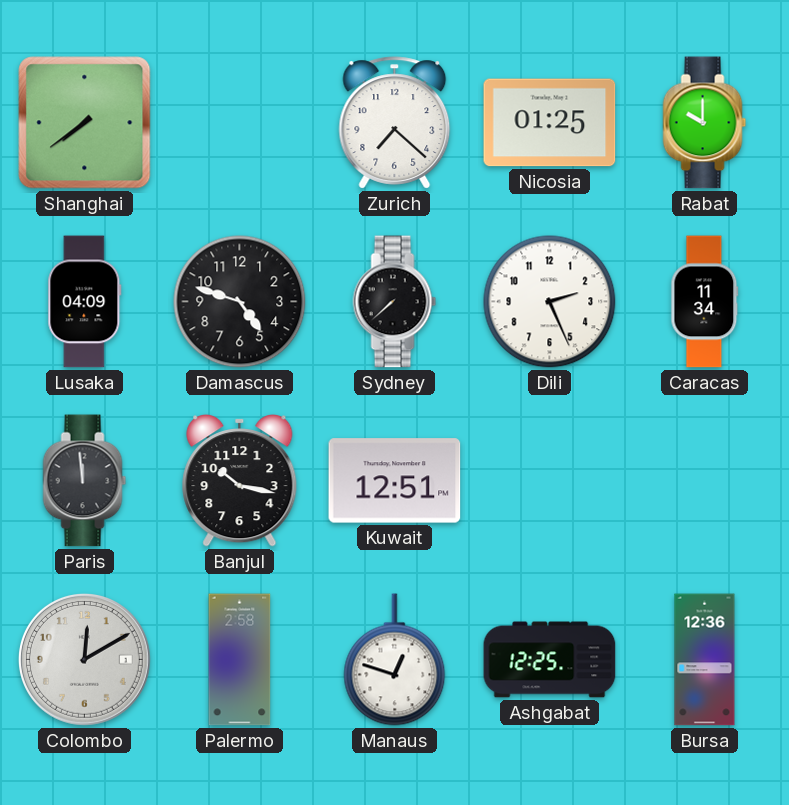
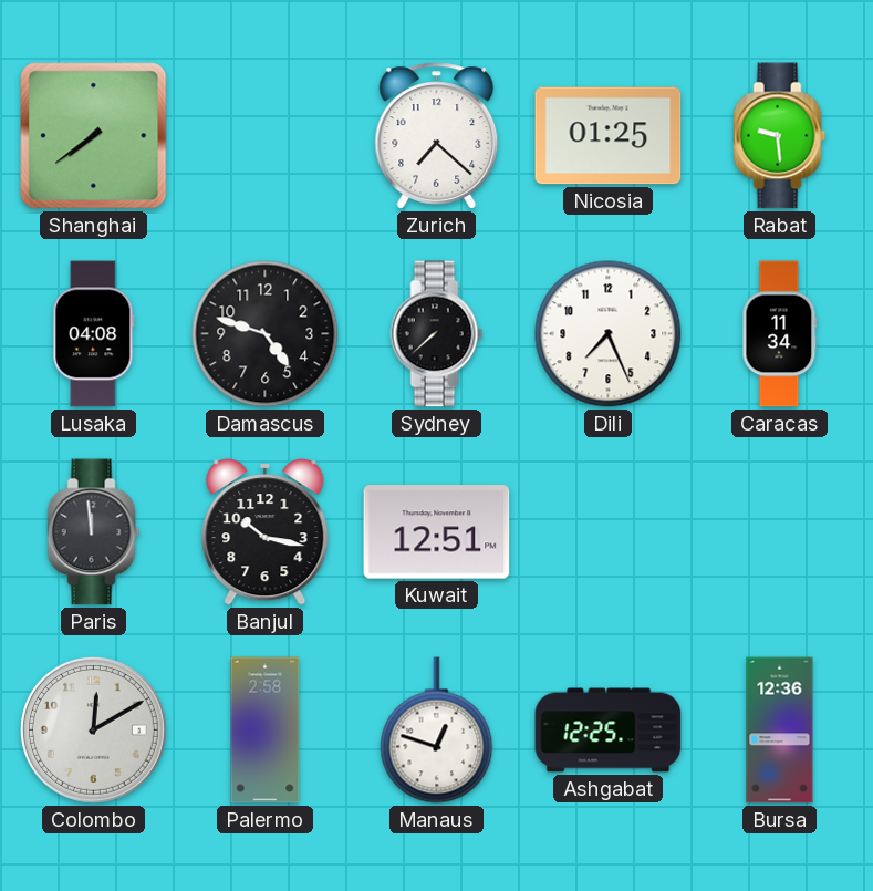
Rabat: 10:00 -> 9:29 (780, 136)
Lusaka: 04:09 -> 04:08 (94, 334)
Dili: 2:26 -> 7:26 (609, 334)
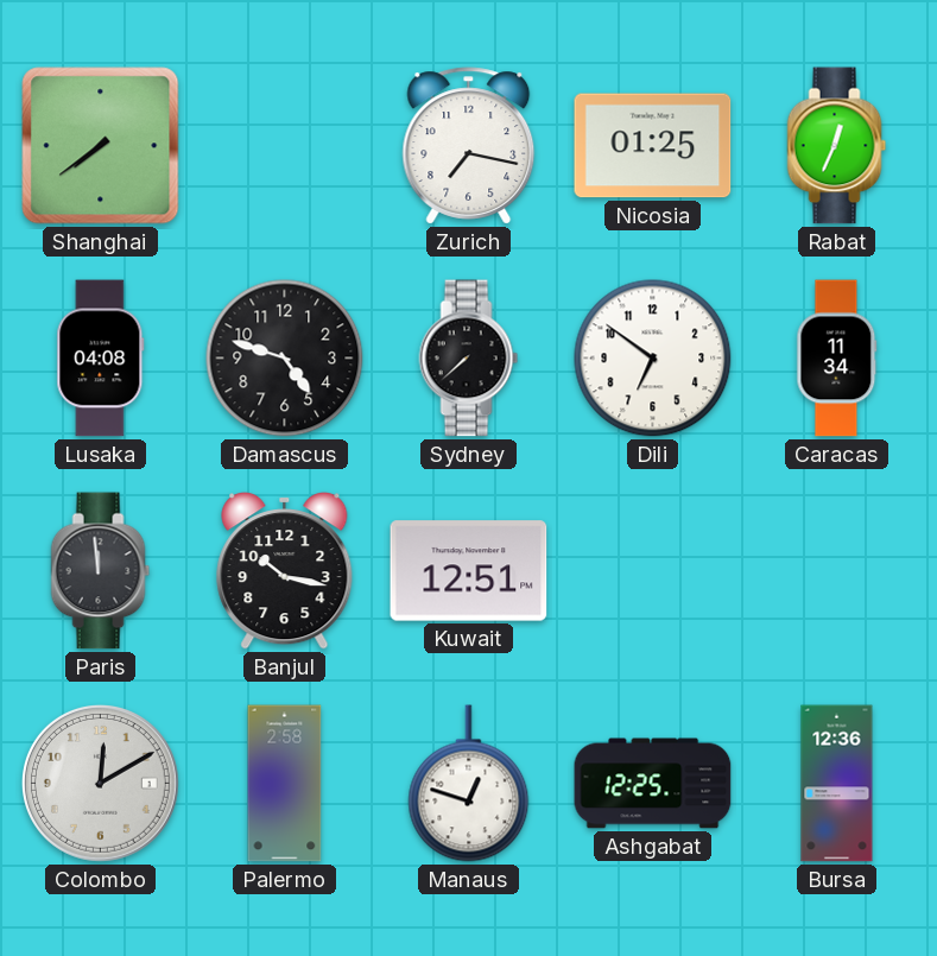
Zurich: 7:22 -> 7:17 (469, 146)
Rabat: 9:29 -> 12:34 (837, 146)
Dili: 7:26 -> 6:51 (653, 359)
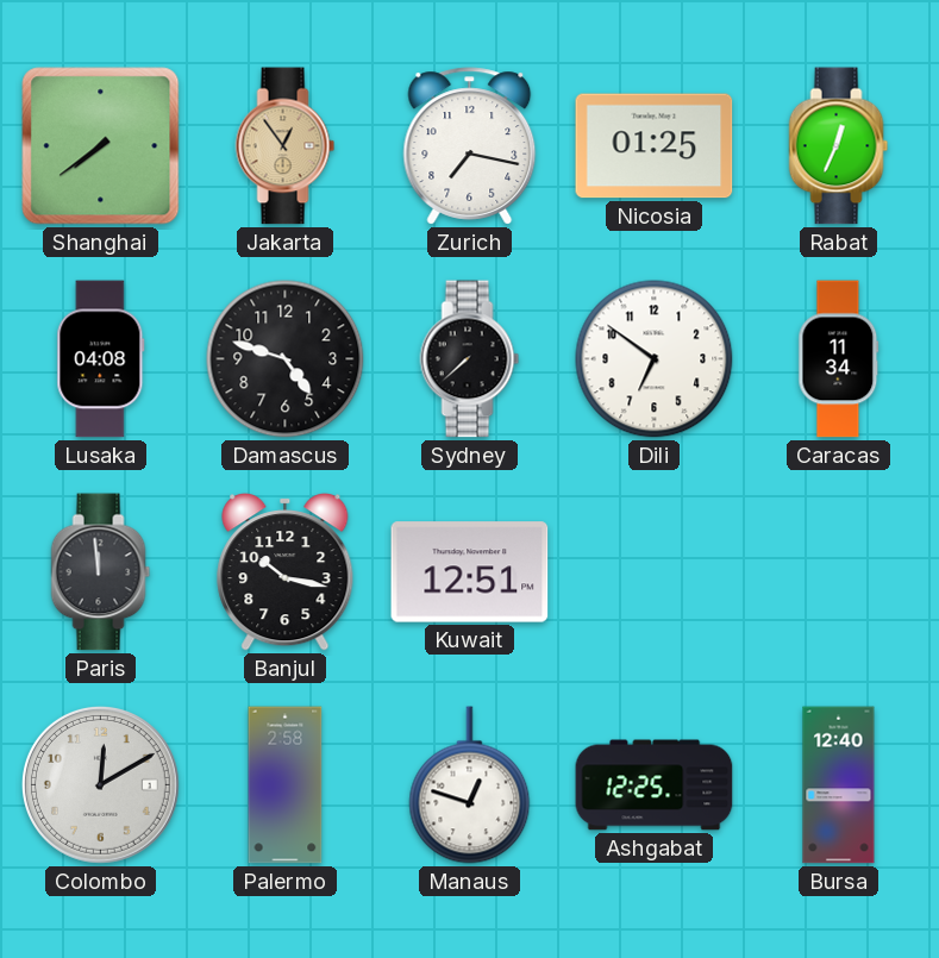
Jakarta: none -> 12:54 (286, 146)
Bursa: 12:36 -> 12:40 (839, 785)
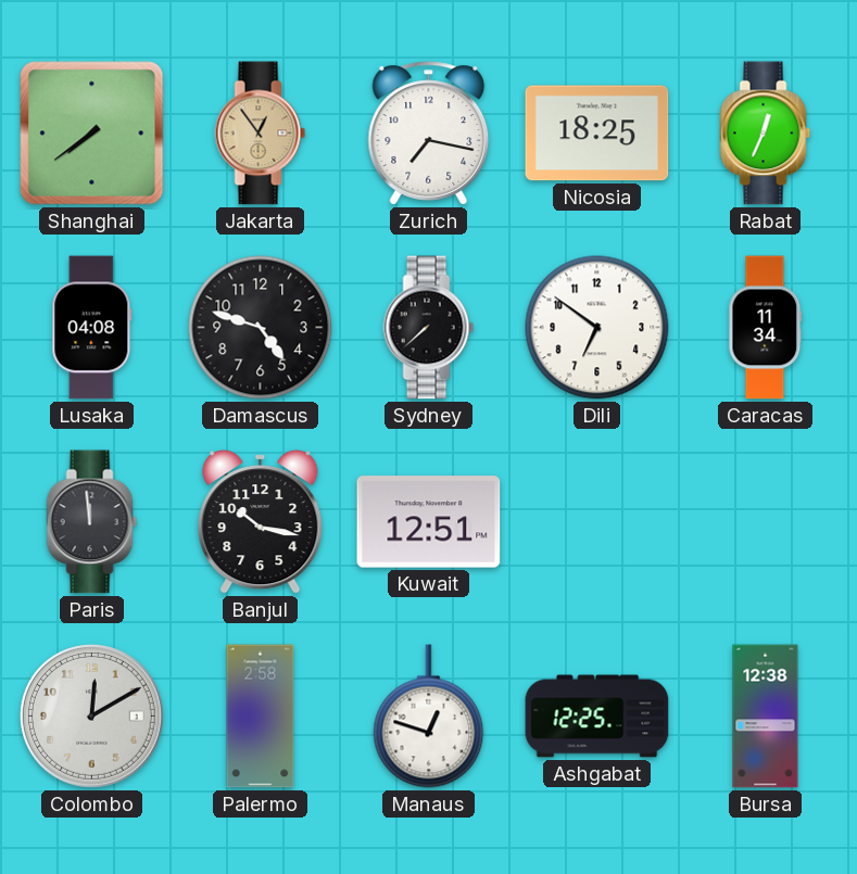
Nicosia: 01:25 -> 18:25 (597, 134)
Bursa: 12:40 -> 12:38 (766, 717)
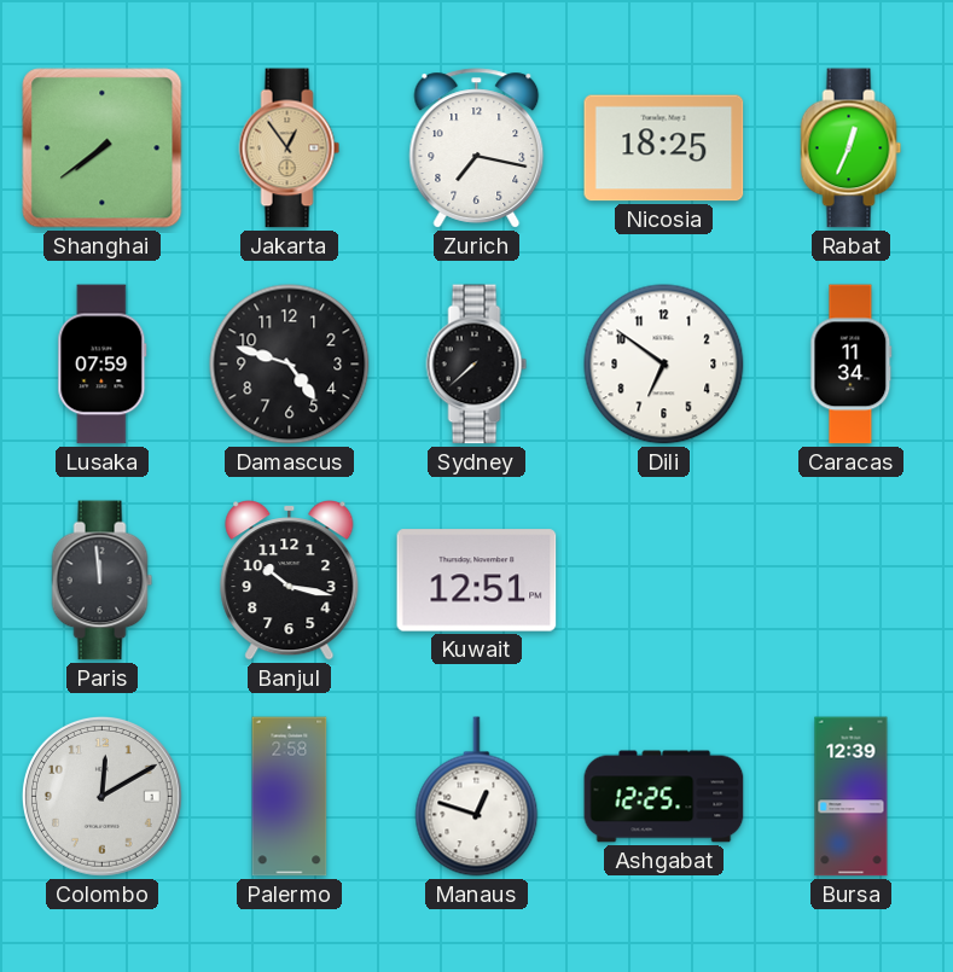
Lusaka: 04:08 -> 07:59 (103, 365)
Bursa: 12:38 -> 12:39 (852, 797)
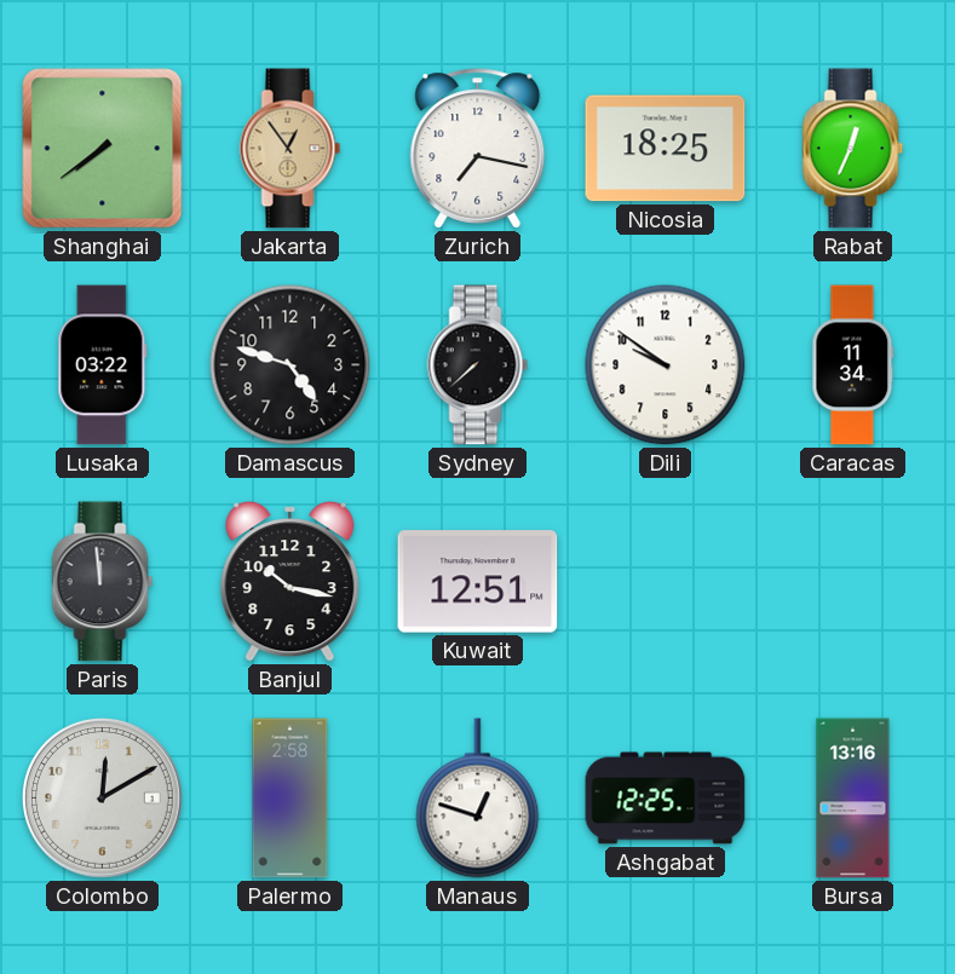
Lusaka: 07:59 -> 03:22 (103, 365)
Dili: 6:51 -> 9:51 (666, 365)
Bursa: 12:39 -> 13:16 (853, 799)
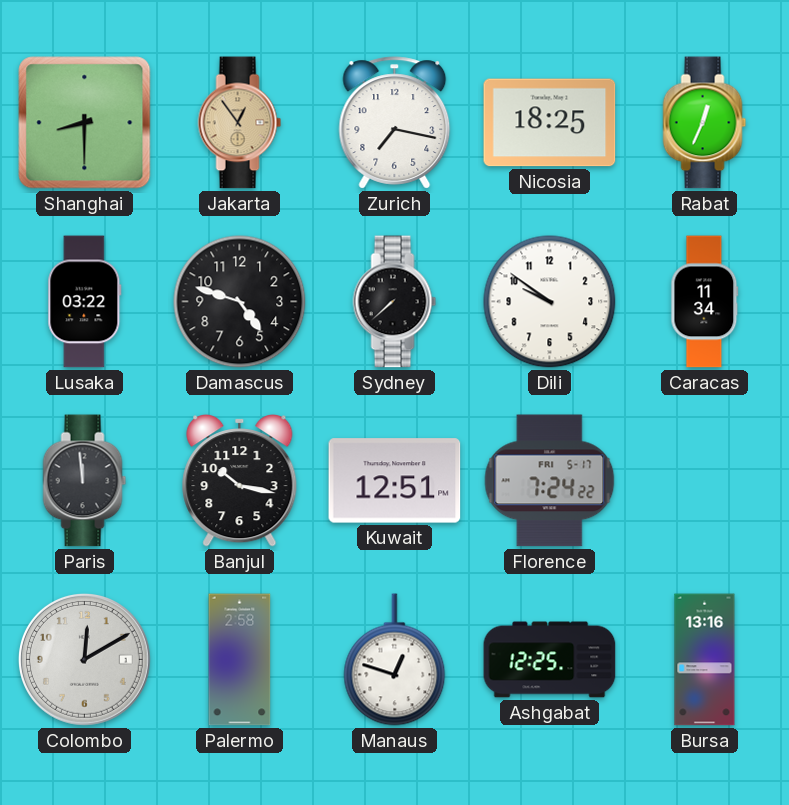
Shanghai: 7:39 -> 8:30 (85, 123)
Florence: none -> 7:24 (550, 481)
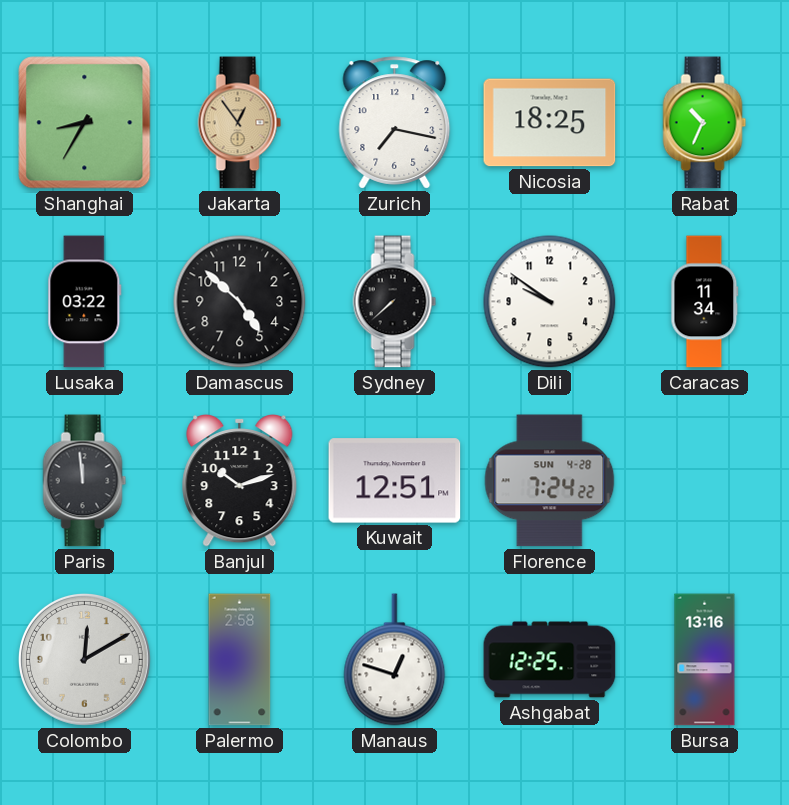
Shanghai: 8:30 -> 8:35 (85, 123)
Rabat: 12:34 -> 10:34 (705, 123)
Damascus: 4:48 -> 4:52 (240, 302)
Banjul: 10:17 -> 10:12 (240, 481)
Florence date: FRI 5-17 -> SUN 4-28 (550, 481)
